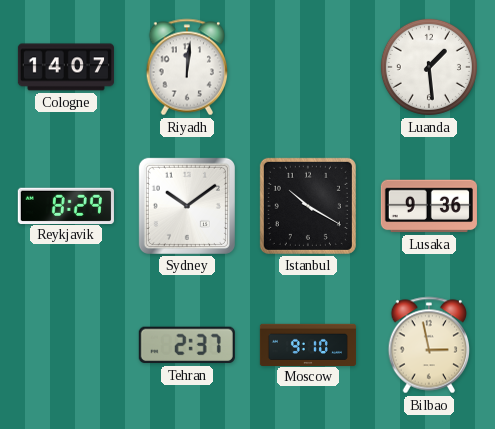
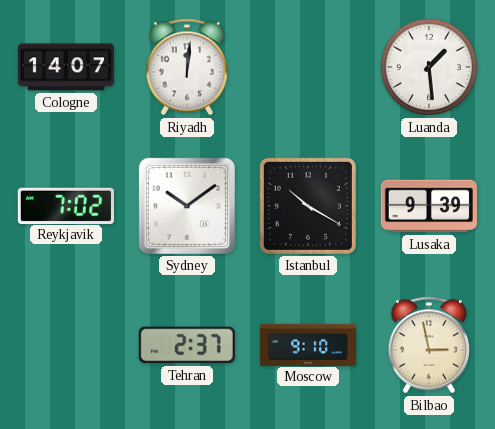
Reykjavik: 8:29 -> 7:02 (66, 205)
Lusaka: 9:36 -> 9:39 (429, 206)
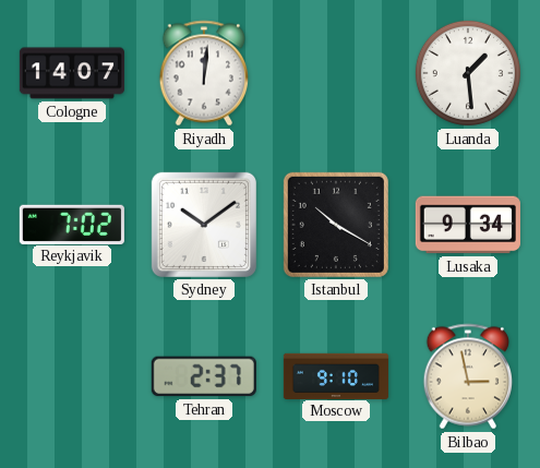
Lusaka: 9:39 -> 9:34 (468, 225)
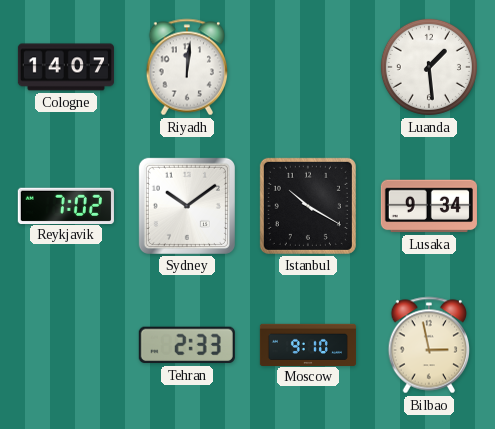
Tehran: 2:37 -> 2:33 (187, 345)
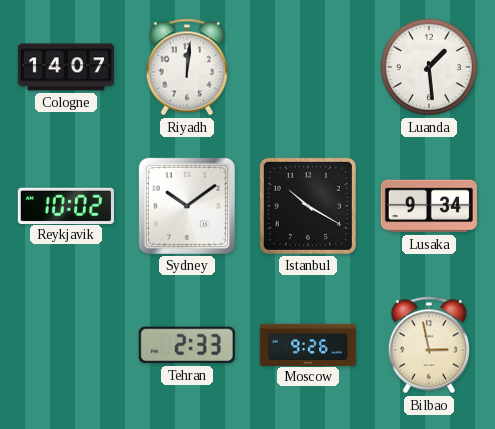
Reykjavik: 7:02 -> 10:02 (66, 205)
Moscow: 9:10 -> 9:26 (308, 344)
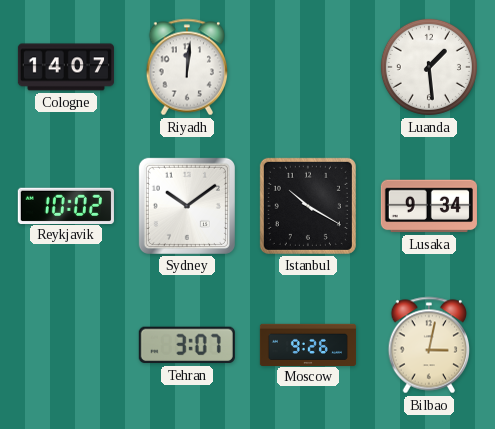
Tehran: 2:33 -> 3:07 (187, 345)
Bilbao: 2:58 -> 3:02 (429, 345)
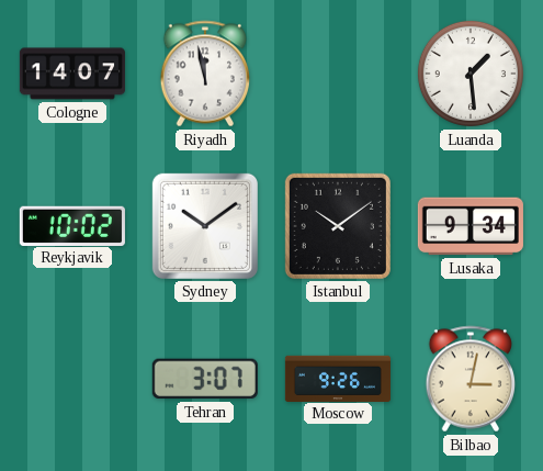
Riyadh: 12:01 -> 11:58 (205, 74)
Istanbul: 10:20 -> 10:09 (338, 226)
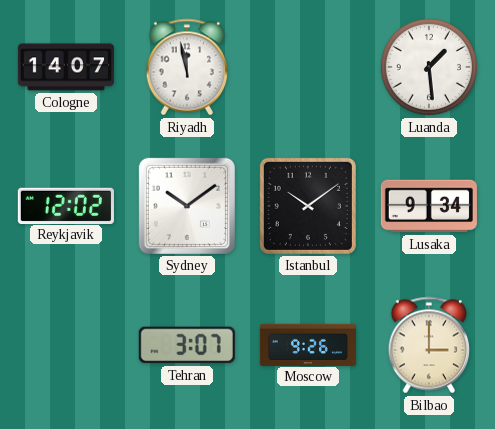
Reykjavik: 10:02 -> 12:02 (66, 205)
Bilbao: 3:02 -> 3:00 (429, 345)
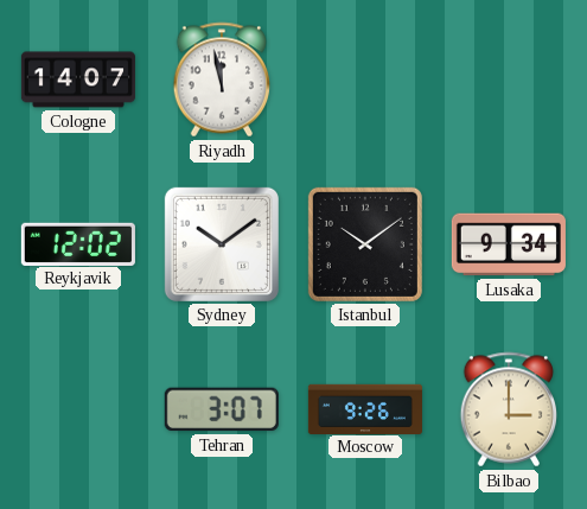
Luanda: 1:29 -> none (429, 67)
